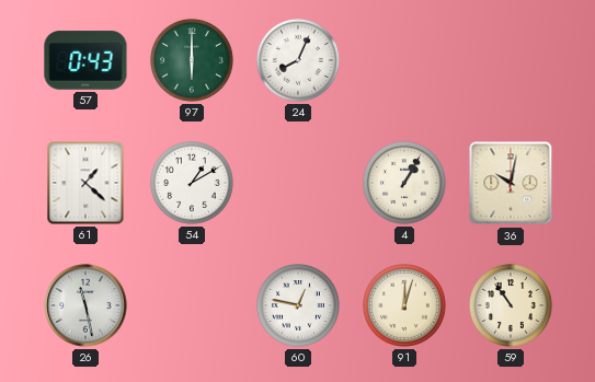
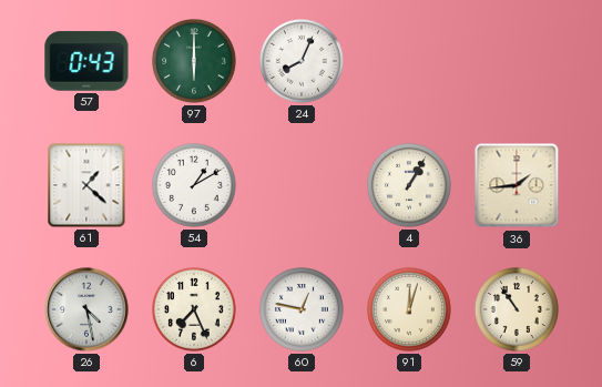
36: 10:02 -> 1:44 (517, 185)
26: 11:28 -> 4:28 (86, 309)
6: none -> 7:26 (195, 310)
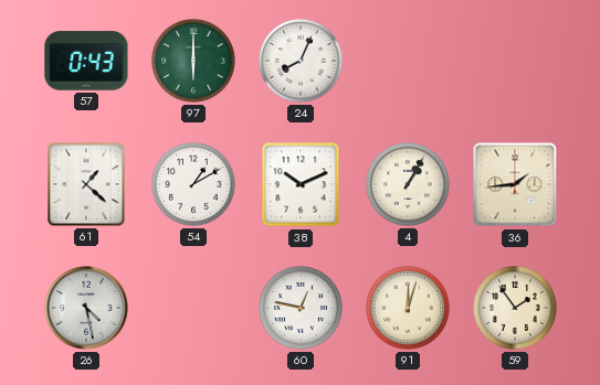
38: none -> 10:11 (301, 184)
6: 7:26 -> none (195, 310)
59: 10:54 -> 1:54 (516, 309)
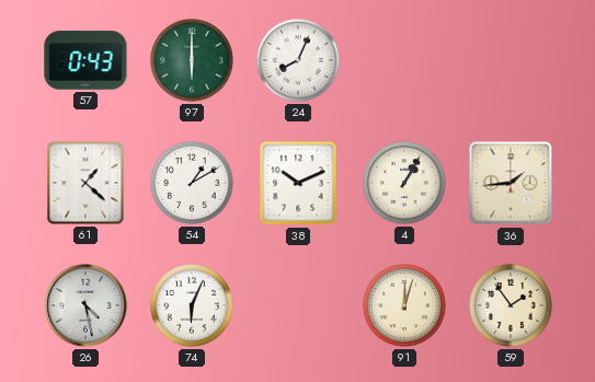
74: none -> 6:04 (193, 306)
60: 12:47 -> none (302, 309)
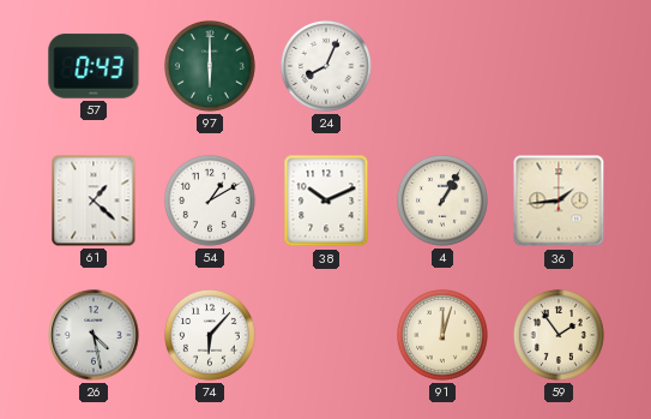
74: 6:04 -> 6:07 (211, 336)
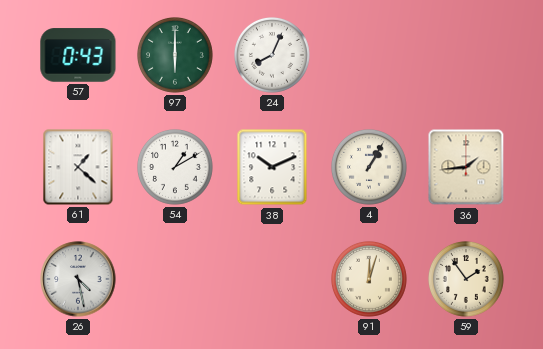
74: 6:07 -> none (211, 336)
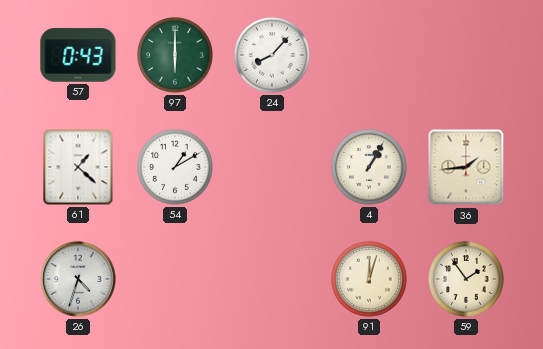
24: 8:04 -> 8:07 (273, 56)
38: 10:11 -> none (272, 167)
26: 4:28 -> 4:33 (78, 279)
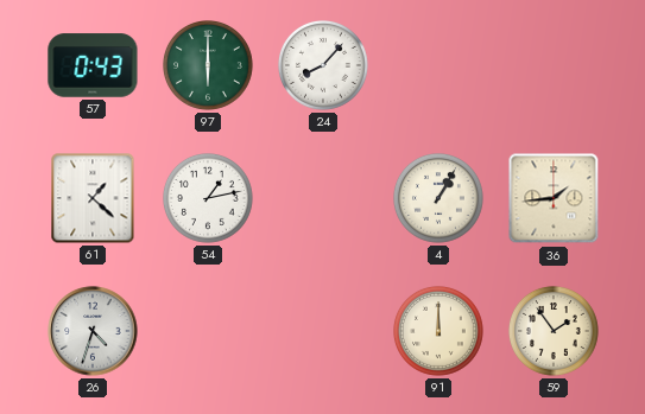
54: 1:10 -> 1:13 (209, 199)
91: 12:03 -> 12:00 (440, 332)
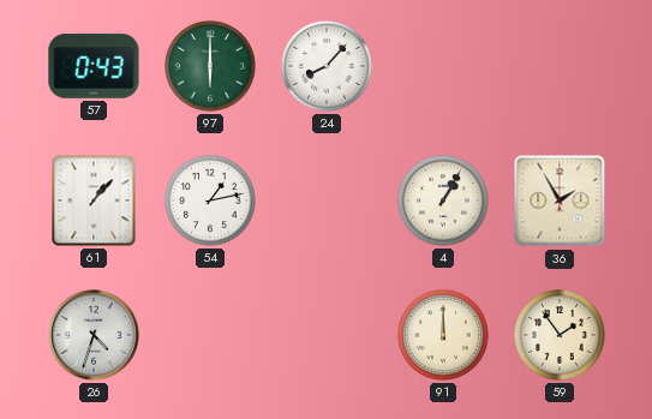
61: 1:22 -> 1:07 (94, 200)
36: 1:44 -> 1:55 (560, 200)
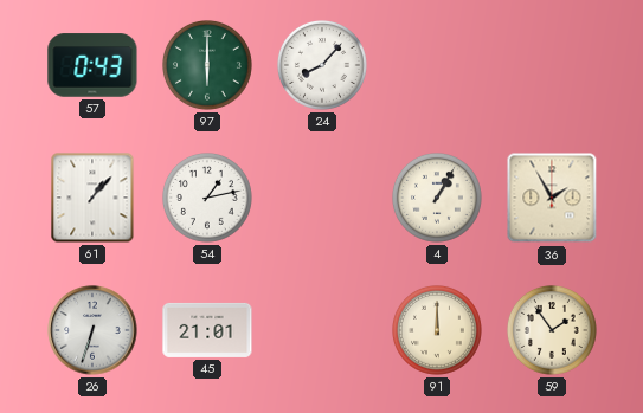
26: 4:33 -> 6:33 (92, 330)
45: none -> 21:01 (207, 330)
